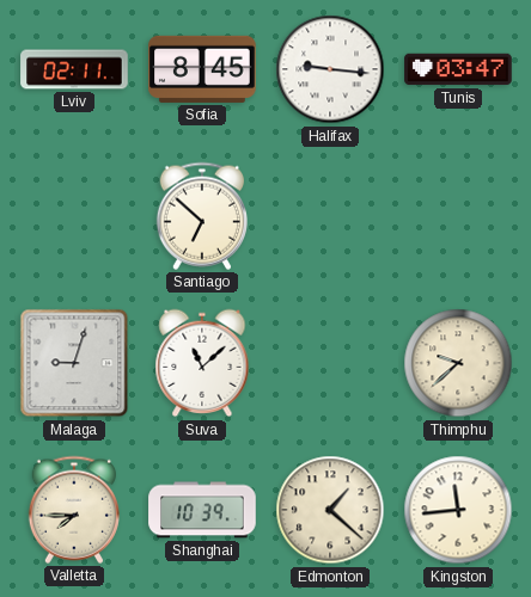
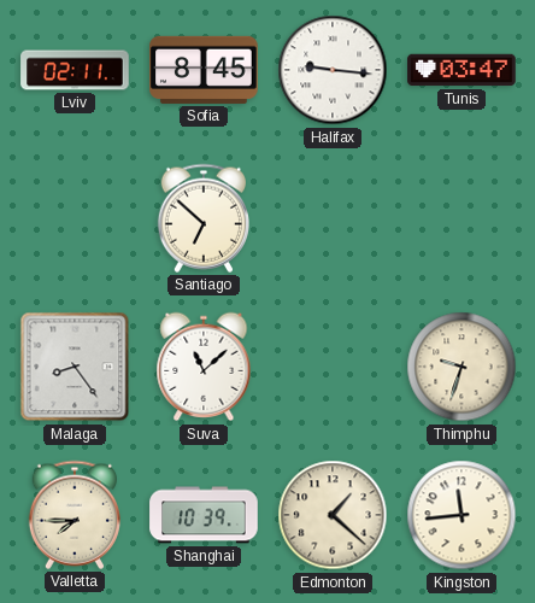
Malaga: 9:03 -> 8:24 (75, 367)
Thimphu: 9:38 -> 9:33 (461, 367)
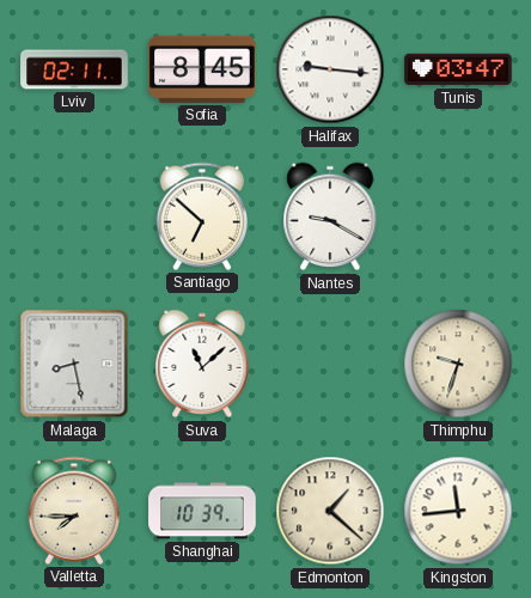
Nantes: none -> 9:20 (330, 216)
Malaga: 8:24 -> 8:28 (74, 364)
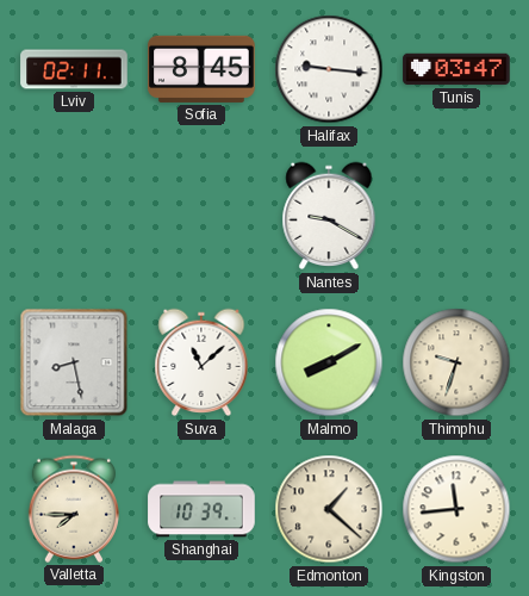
Santiago: 6:52 -> none (202, 216)
Malmo: none -> 8:10 (329, 362)
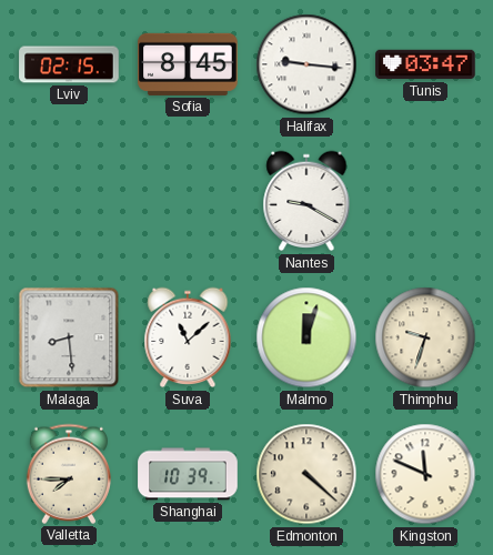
Lviv: 02:11 -> 02:15 (69, 64)
Malaga: 8:28 -> 8:29 (69, 337)
Malmo: 8:10 -> 12:03 (306, 337)
Edmonton: 1:22 -> 4:22 (306, 474)
Kingston: 11:44 -> 11:49 (425, 474)
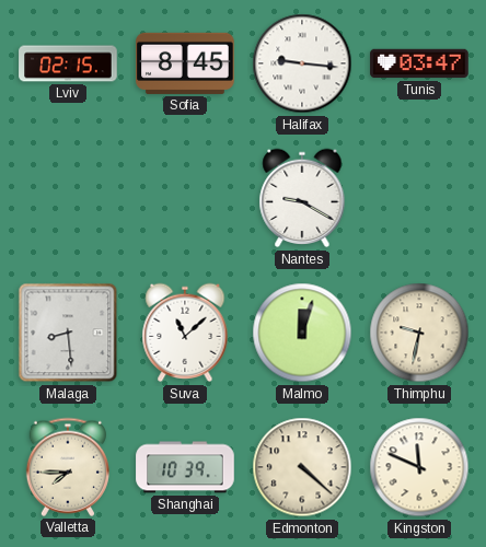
Thimphu: 9:33 -> 9:32 (419, 333)
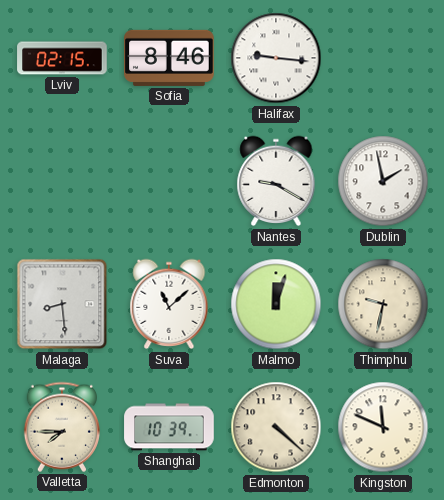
Sofia: 8:45 -> 8:46 (169, 58)
Tunis: 03:47 -> none (419, 63)
Dublin: none -> 1:58 (383, 181)
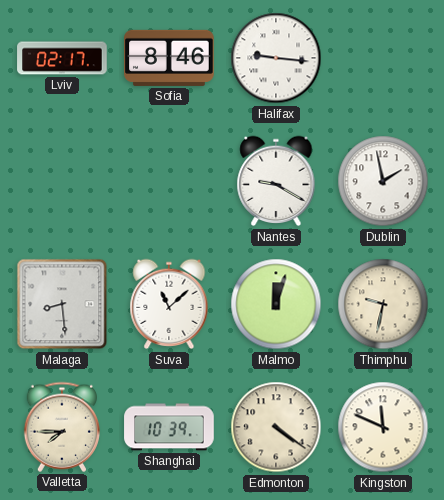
Lviv: 02:15 -> 02:17 (62, 58)
Edmonton: 4:22 -> 4:21 (276, 427)
